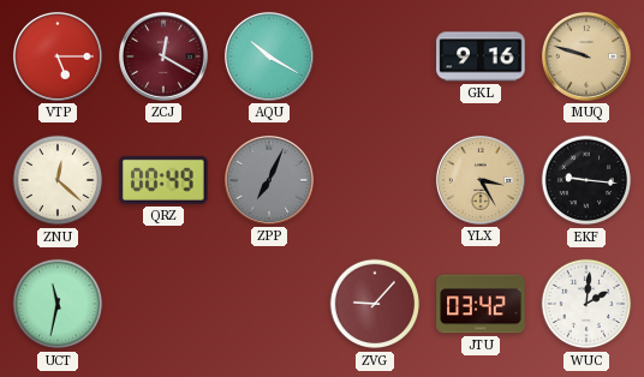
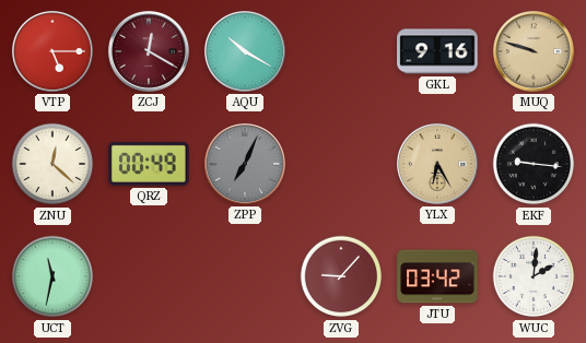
YLX: 3:25 -> 6:25 (437, 164)
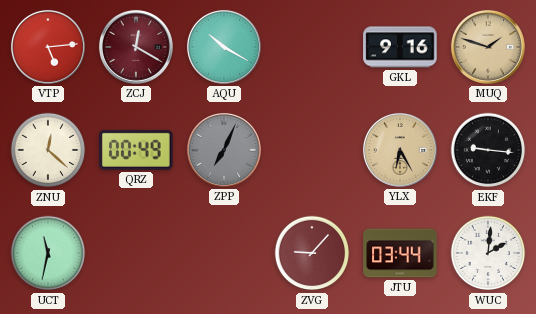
VTP: 5:15 -> 5:14 (48, 47)
MUQ: 9:48 -> 1:48 (488, 47)
JTU: 03:42 -> 03:44 (400, 253)
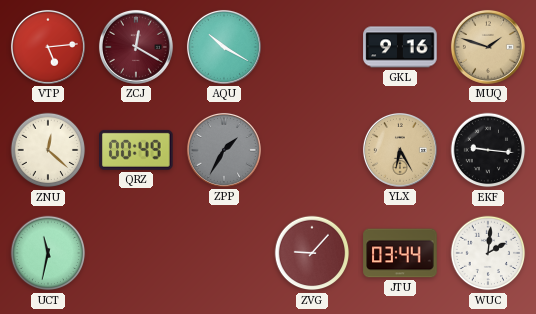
ZPP: 7:04 -> 1:35 (224, 150)
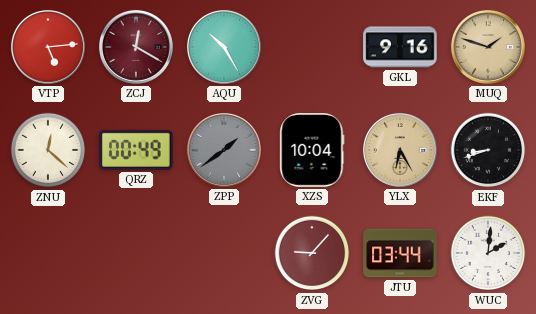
AQU: 10:20 -> 10:25 (224, 47)
ZPP: 1:35 -> 1:39 (224, 150)
XZS: none -> 10:04 (312, 150)
EKF: 9:16 -> 8:42 (488, 150)
UCT: 11:32 -> none (48, 253)
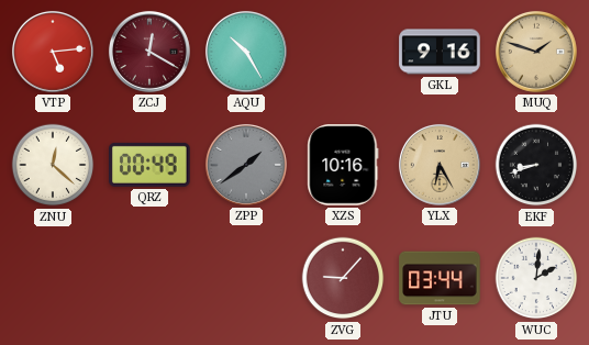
XZS: 10:04 -> 10:16 (343, 165)
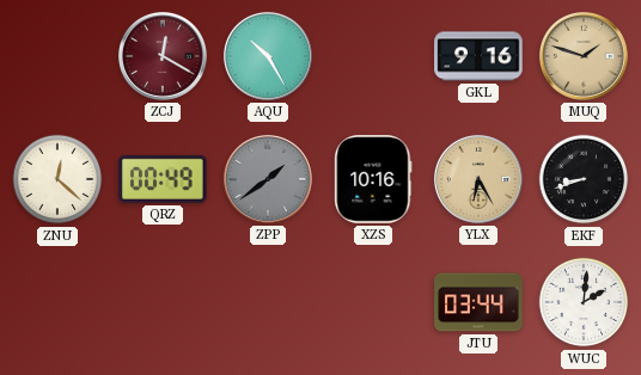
VTP: 5:14 -> none (53, 52)
ZVG: 9:07 -> none (343, 278)
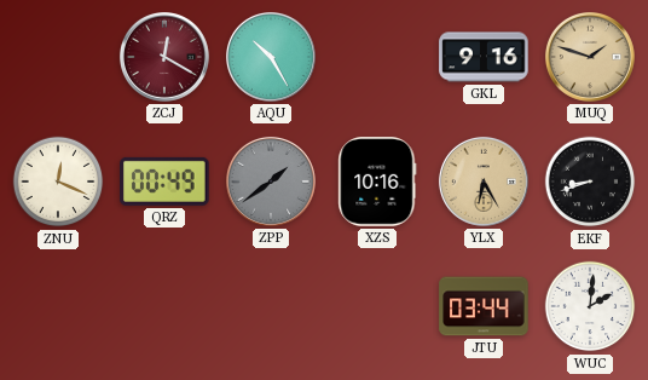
ZNU: 12:22 -> 12:19 (58, 182)
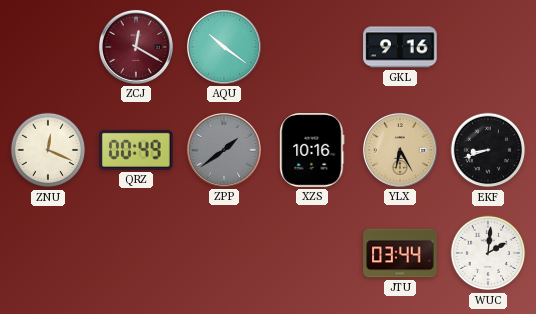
AQU: 10:25 -> 10:21 (224, 47)
MUQ: 1:48 -> none (590, 57)
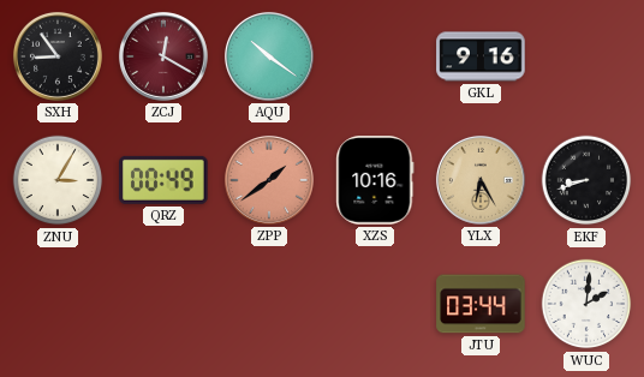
SXH: none -> 8:54 (58, 56)
ZNU: 12:19 -> 3:05 (58, 180)
ZPP dial: grey -> salmon (269, 180)
